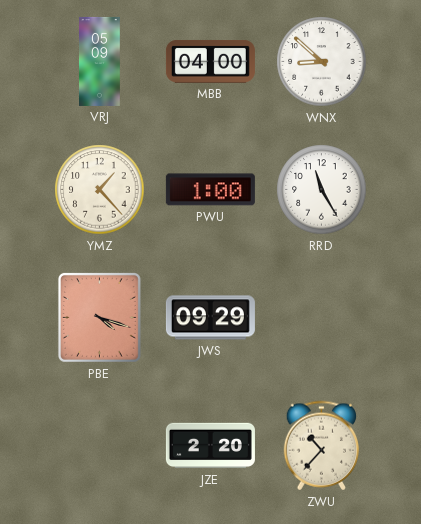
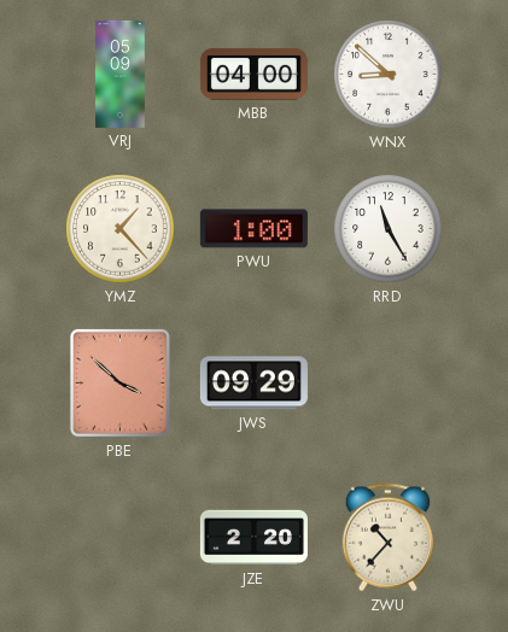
PBE: 4:18 -> 3:52 (119, 382)
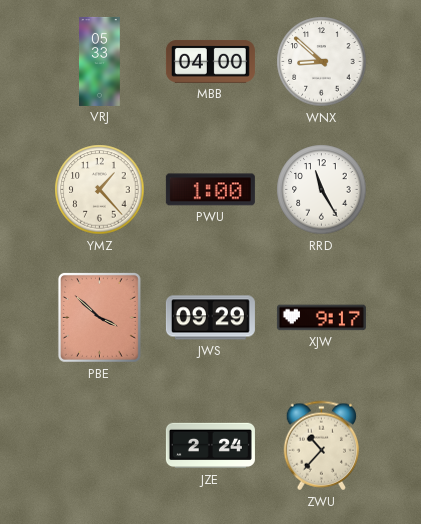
VRJ: 05:09 -> 05:33 (100, 61)
XJW: none -> 9:17 (321, 318)
JZE: 2:20 -> 2:24 (210, 446)
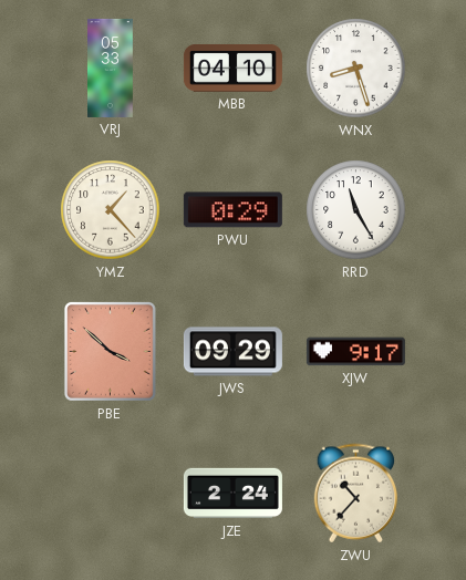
MBB: 04:00 -> 04:10 (232, 68)
WNX: 8:52 -> 8:27 (356, 69)
PWU: 1:00 -> 0:29 (232, 210)
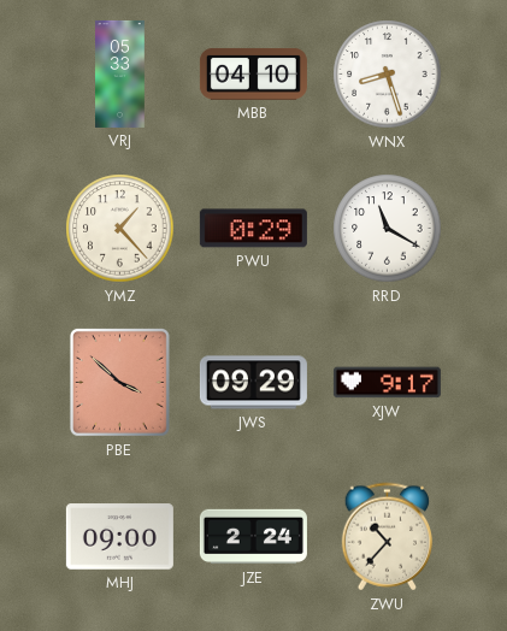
RRD: 11:25 -> 11:20 (388, 229)
MHJ: none -> 09:00 (119, 537)
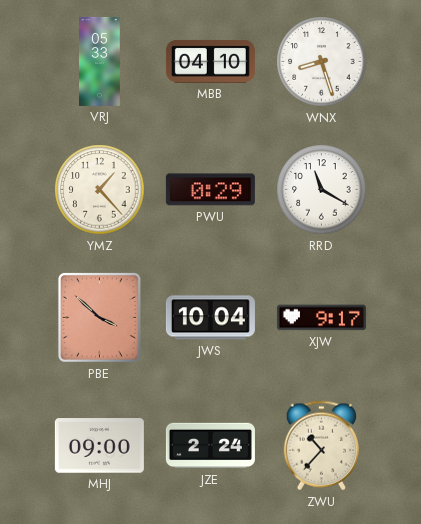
JWS: 09:29 -> 10:04 (210, 318)
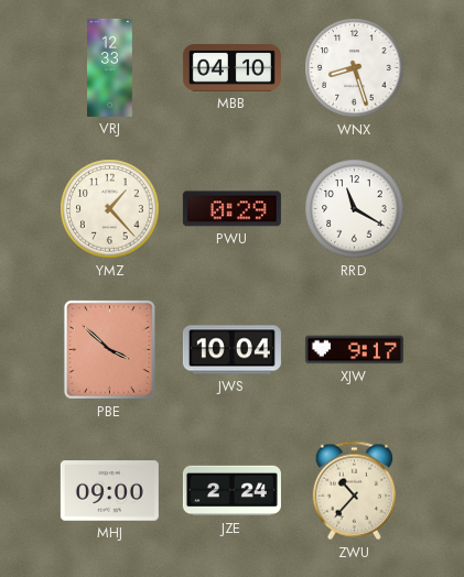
VRJ: 05:33 -> 12:33 (110, 67)
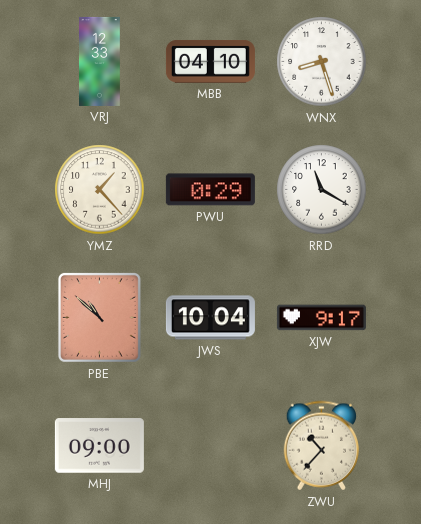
PBE: 3:52 -> 10:52 (99, 317)
JZE: 2:24 -> none (231, 491)
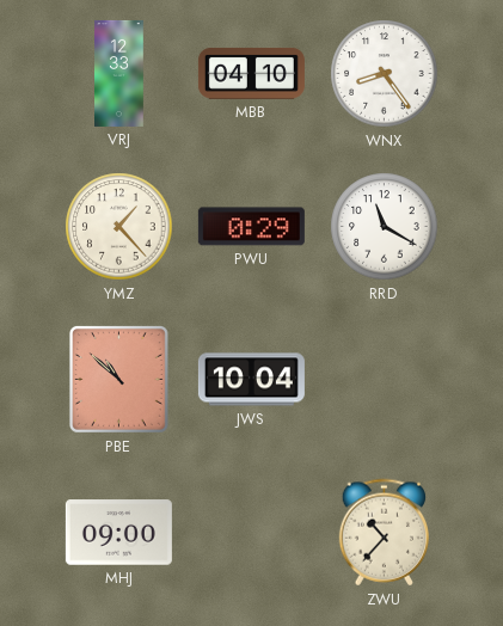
WNX: 8:27 -> 8:24 (385, 74)
XJW: 9:17 -> none (321, 318)
